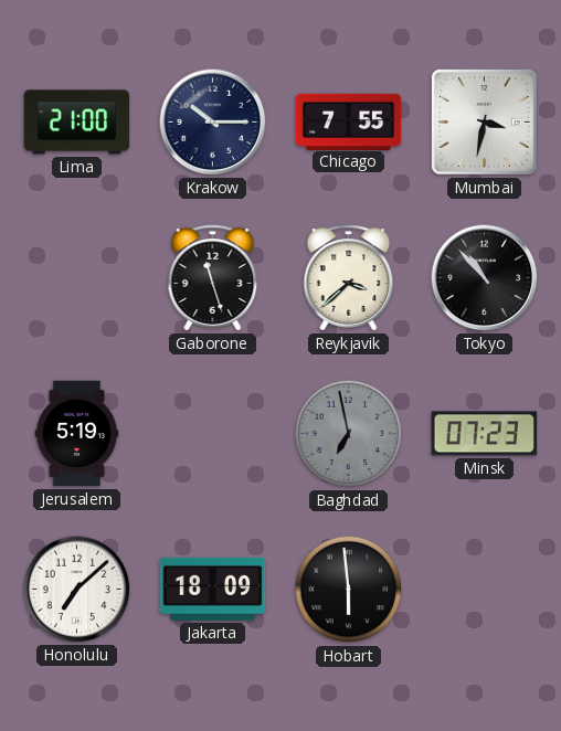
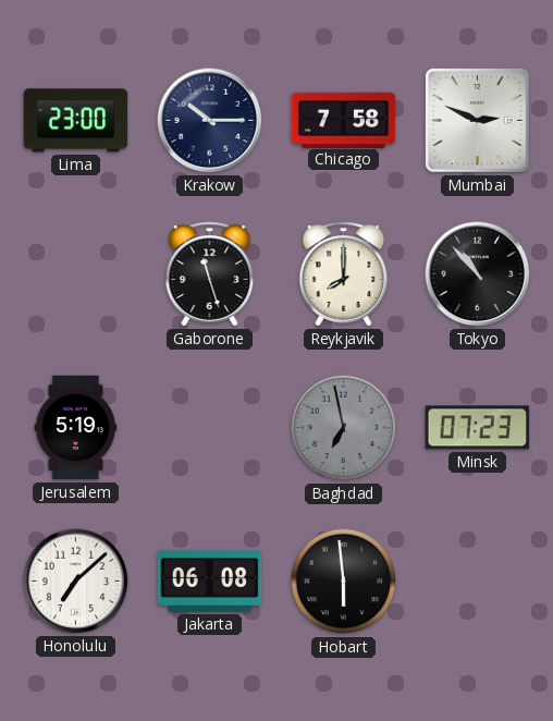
Lima: 21:00 -> 23:00 (76, 121)
Chicago: 7:55 -> 7:58 (344, 120)
Mumbai: 3:32 -> 2:49 (478, 121)
Reykjavik: 3:38 -> 8:00 (344, 274)
Jakarta: 18:09 -> 06:08 (210, 581)
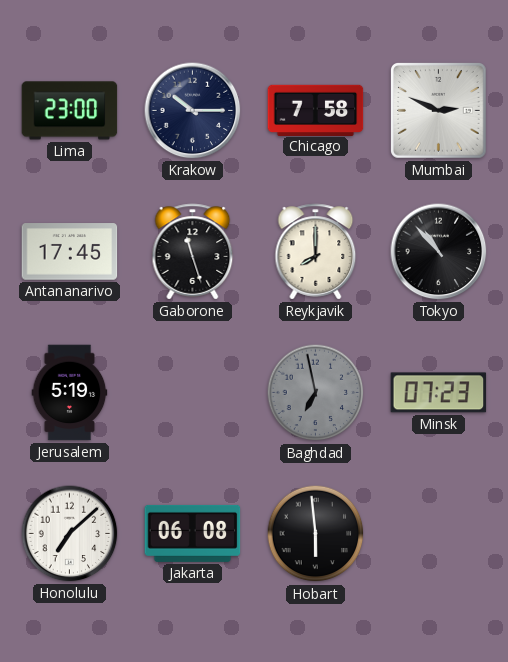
Antananarivo: none -> 17:45 (70, 252)
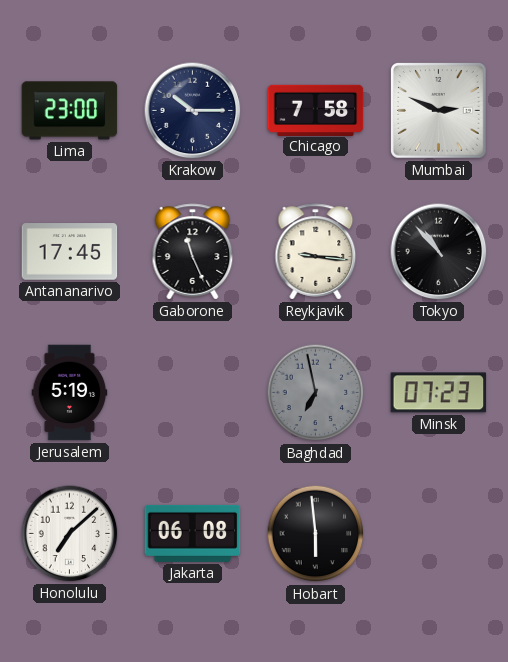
Gaborone: 11:27 -> 11:26 (193, 252)
Reykjavik: 8:00 -> 9:16 (316, 252)
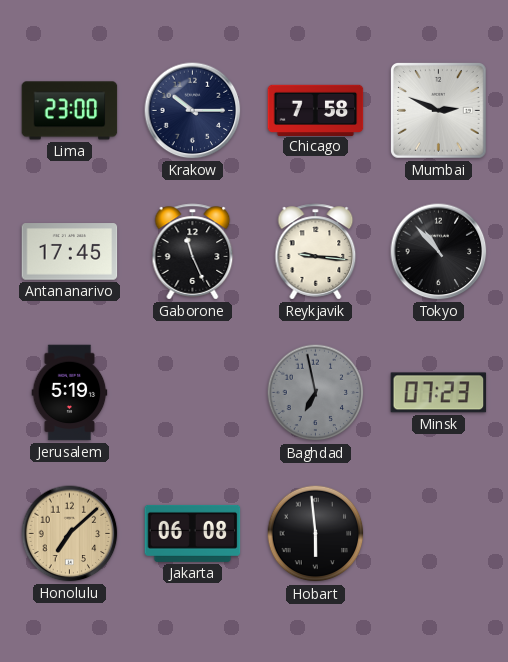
Honolulu dial: white -> champagne (70, 534)
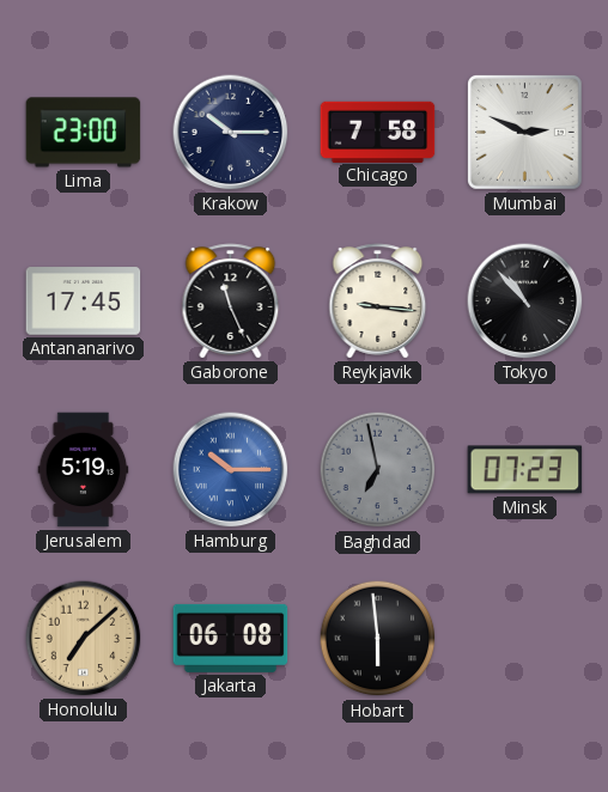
Hamburg: none -> 10:15 (231, 470)
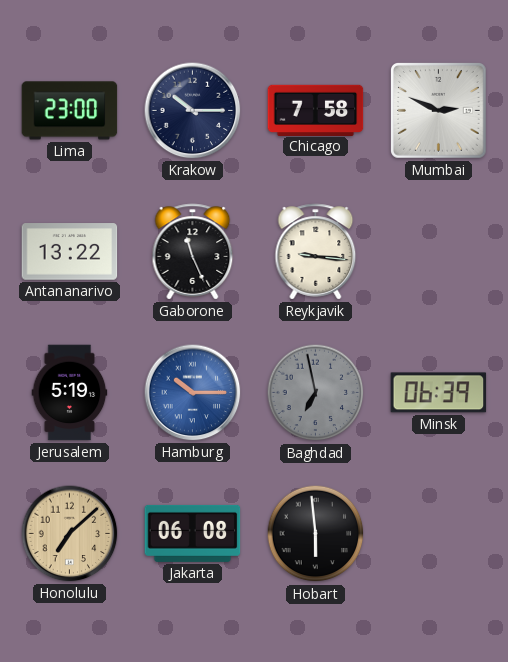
Antananarivo: 17:45 -> 13:22 (70, 252)
Tokyo: 10:53 -> none (525, 301)
Minsk: 07:23 -> 06:39 (439, 393)
